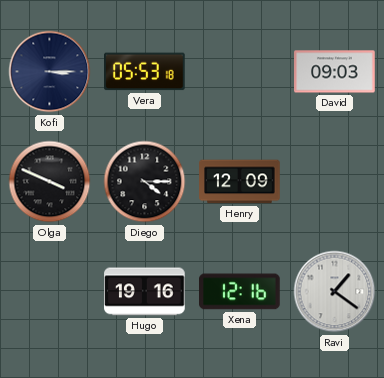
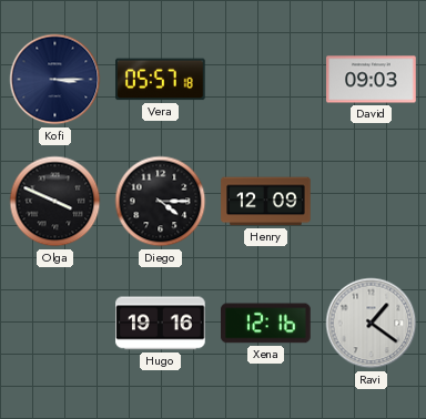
Vera: 05:53 -> 05:57 (161, 80)
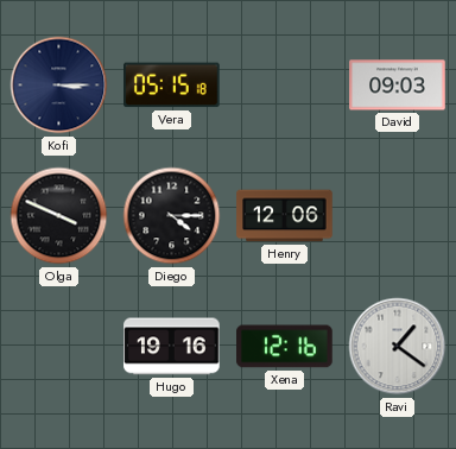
Vera: 05:57 -> 05:15 (172, 86)
Henry: 12:09 -> 12:06 (285, 216)
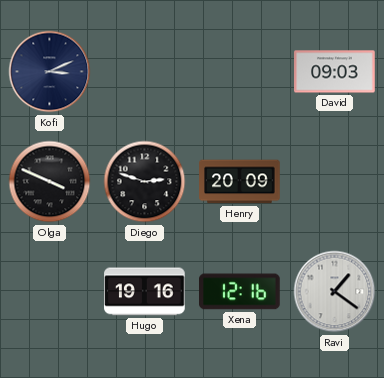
Kofi: 3:15 -> 3:11 (50, 72)
Vera: 05:15 -> none (172, 86)
Diego: 4:15 -> 2:48 (145, 182)
Henry: 12:06 -> 20:09 (240, 182)
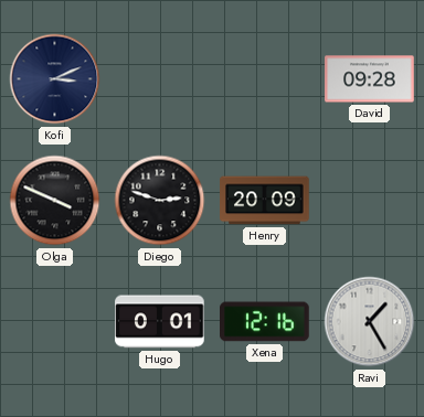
David: 09:03 -> 09:28 (370, 79)
Hugo: 19:16 -> 0:01 (160, 322)
Ravi: 1:21 -> 1:25 (370, 322)
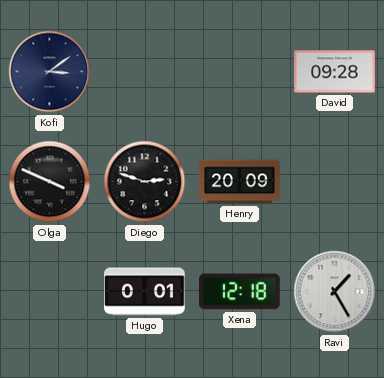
Kofi: 3:11 -> 3:09 (50, 72)
Xena: 12:16 -> 12:18 (240, 292)
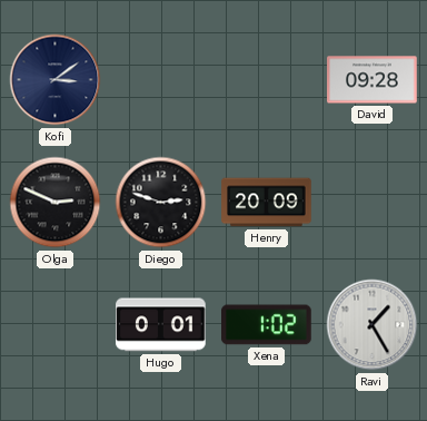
Olga: 3:49 -> 2:49 (56, 203)
Xena: 12:18 -> 1:02 (267, 325)
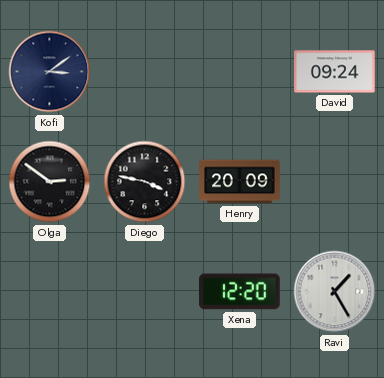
David: 09:28 -> 09:24 (335, 72)
Olga: 2:49 -> 2:51 (50, 182)
Diego: 2:48 -> 3:47 (145, 182)
Hugo: 0:01 -> none (161, 325)
Xena: 1:02 -> 12:20 (240, 292)
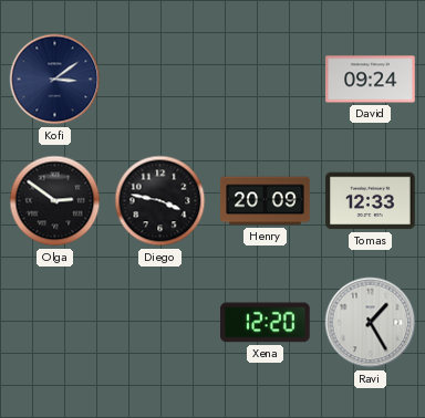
Tomas: none -> 12:33 (371, 201)
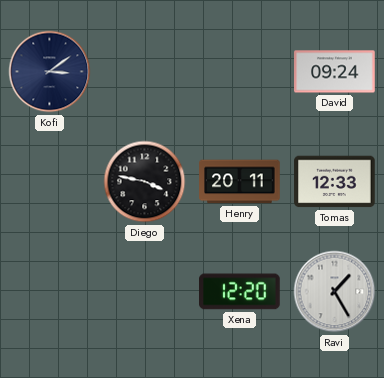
Olga: 2:51 -> none (55, 201)
Henry: 20:09 -> 20:11 (240, 182)
